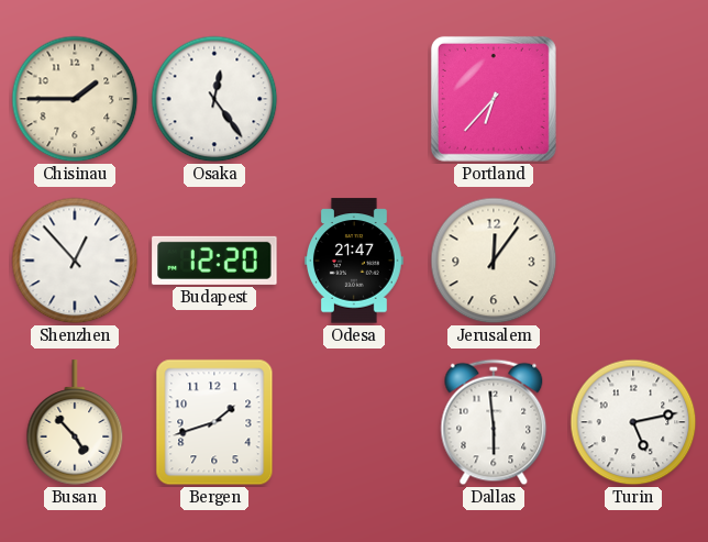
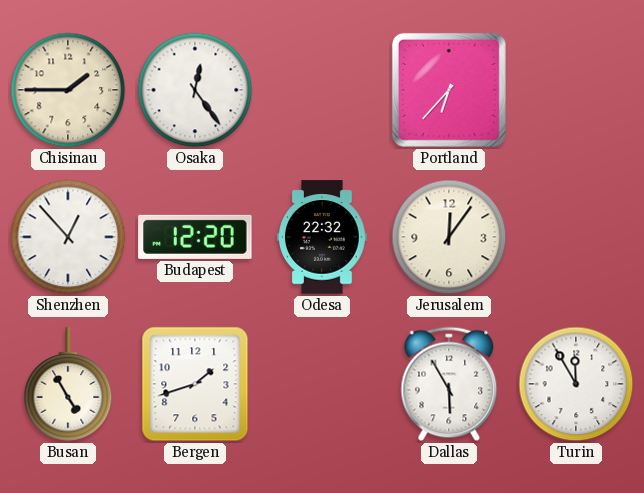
Odesa: 21:47 -> 22:32 (323, 237)
Busan: 4:53 -> 4:55 (68, 384)
Dallas: 5:59 -> 5:55 (449, 384)
Turin: 5:13 -> 11:55 (576, 384)
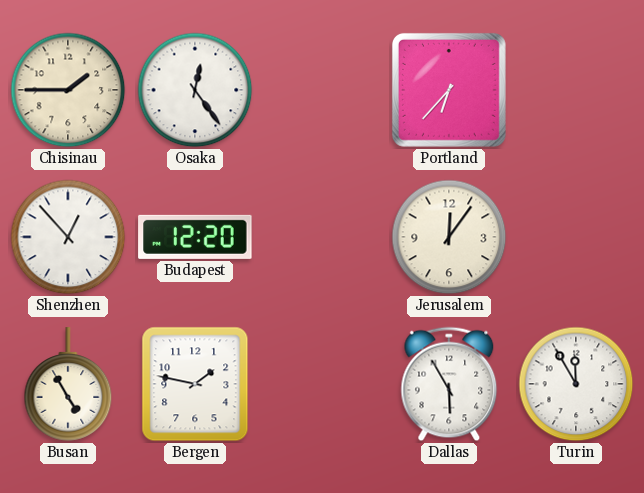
Odesa: 22:32 -> none (323, 237)
Bergen: 1:42 -> 1:47 (195, 384)
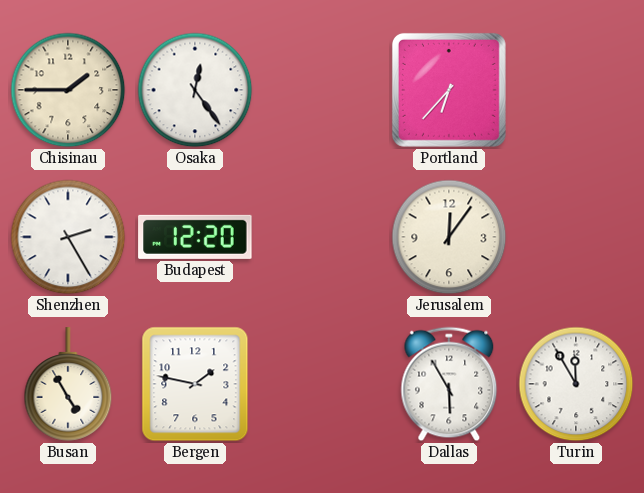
Shenzhen: 12:53 -> 2:25 (68, 237)
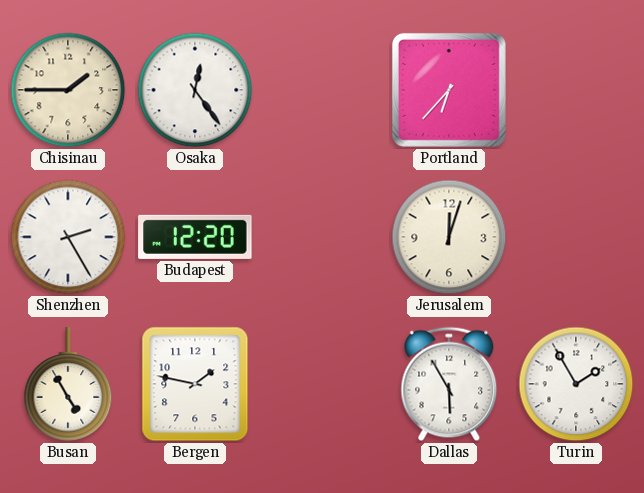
Jerusalem: 12:06 -> 12:03 (449, 237)
Turin: 11:55 -> 1:55 (576, 384)
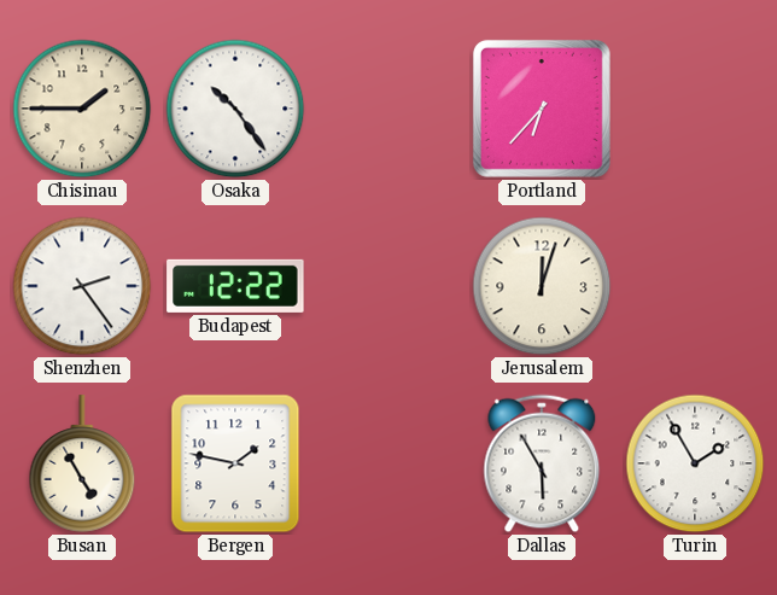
Osaka: 12:24 -> 10:24 (235, 109)
Shenzhen: 2:25 -> 2:24 (82, 286)
Budapest: 12:20 -> 12:22 (235, 286)
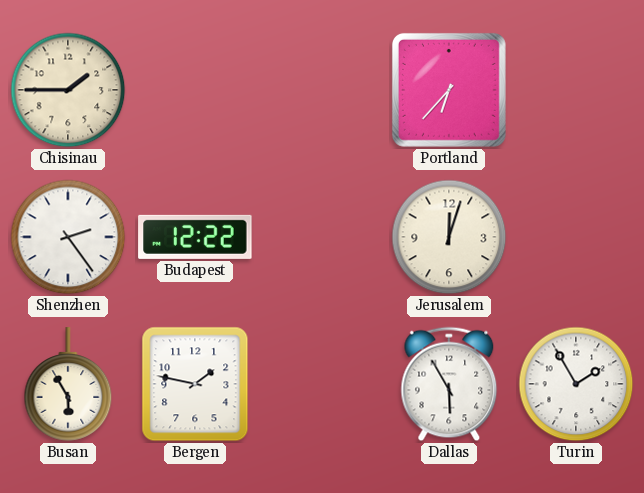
Osaka: 10:24 -> none (235, 109)
Busan: 4:55 -> 5:55 (68, 384)
